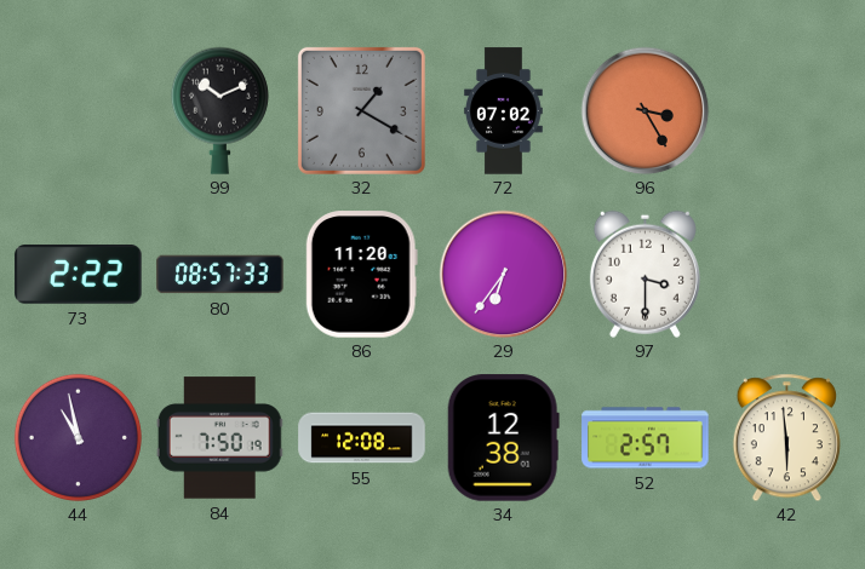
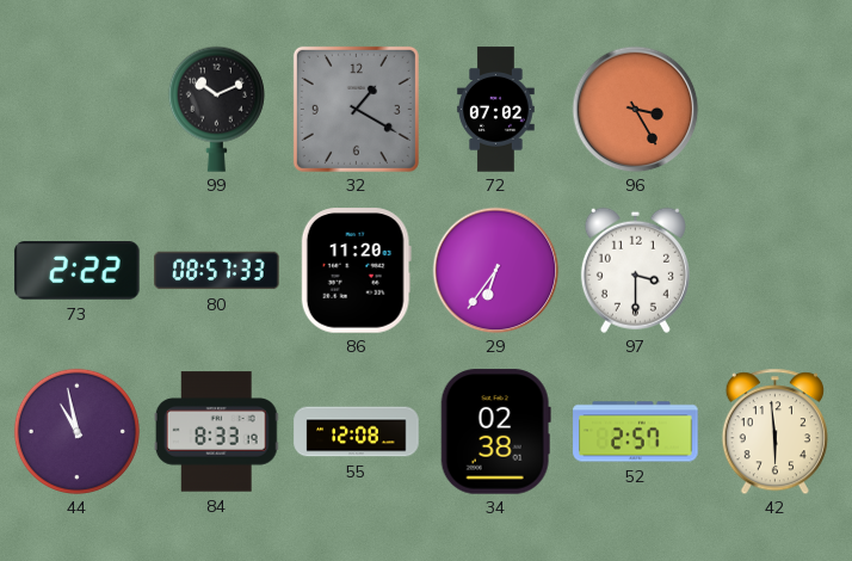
84: 7:50 -> 8:33 (216, 432)
34: 12:38 -> 02:38 (495, 432)
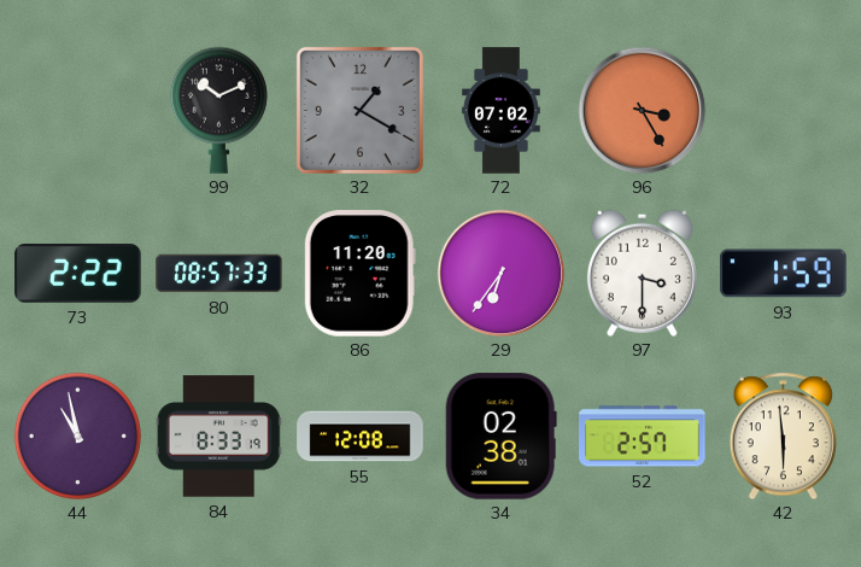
93: none -> 1:59 (784, 274)
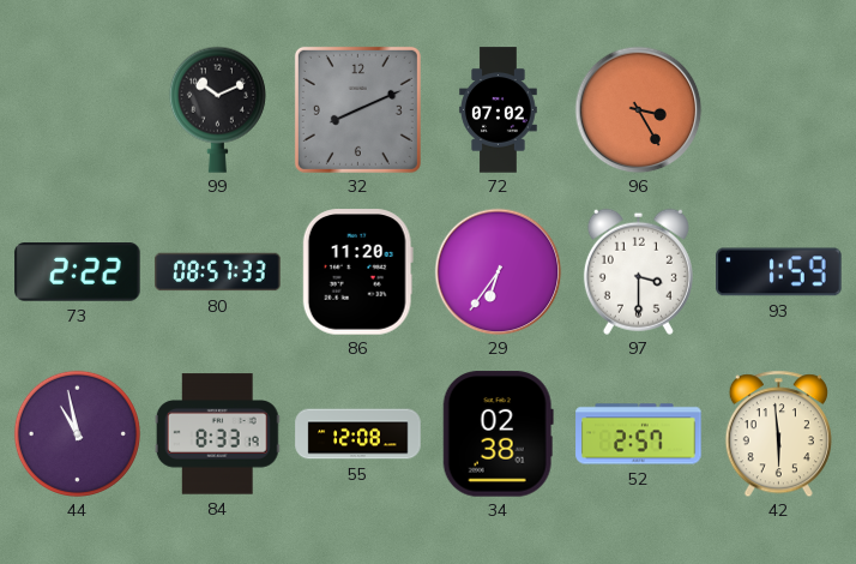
32: 1:20 -> 8:11 (357, 109)
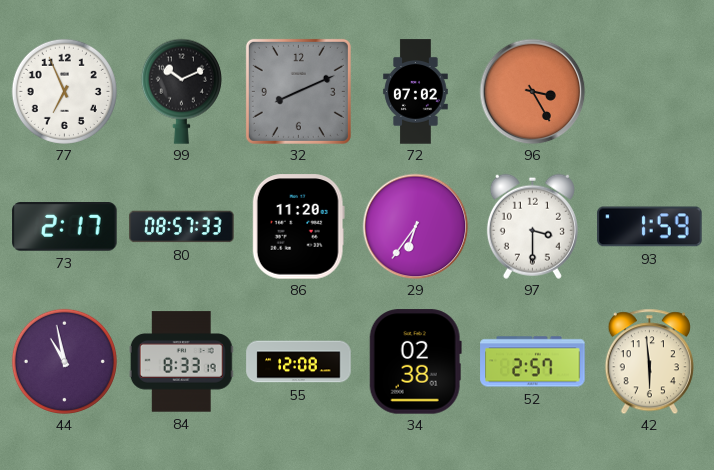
77: none -> 6:56 (64, 91)
73: 2:22 -> 2:17 (65, 227)
